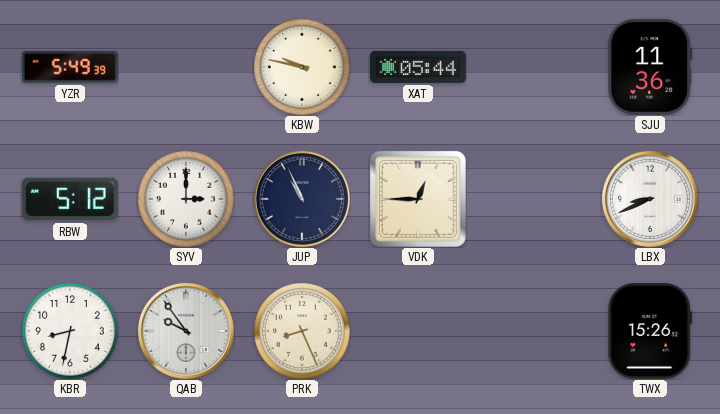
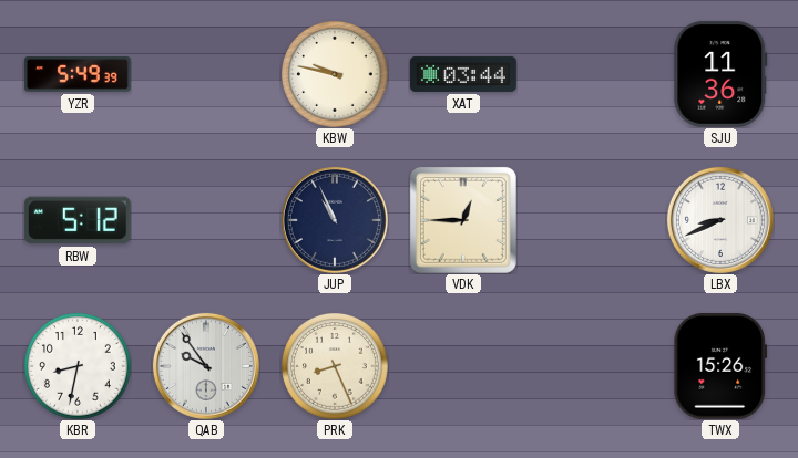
XAT: 05:44 -> 03:44 (464, 74)
SYV: 3:00 -> none (186, 199)
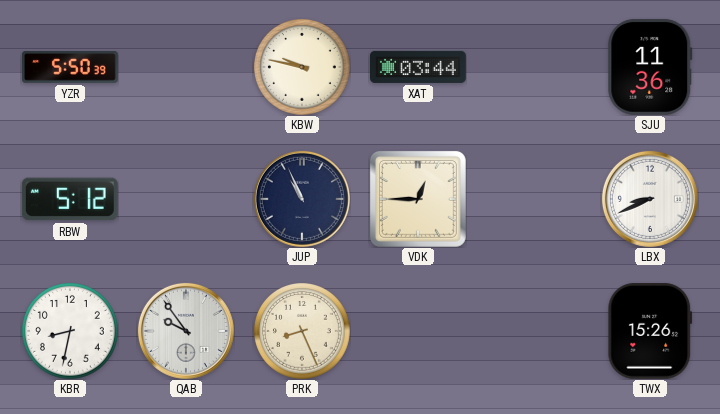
YZR: 5:49 -> 5:50 (71, 67)
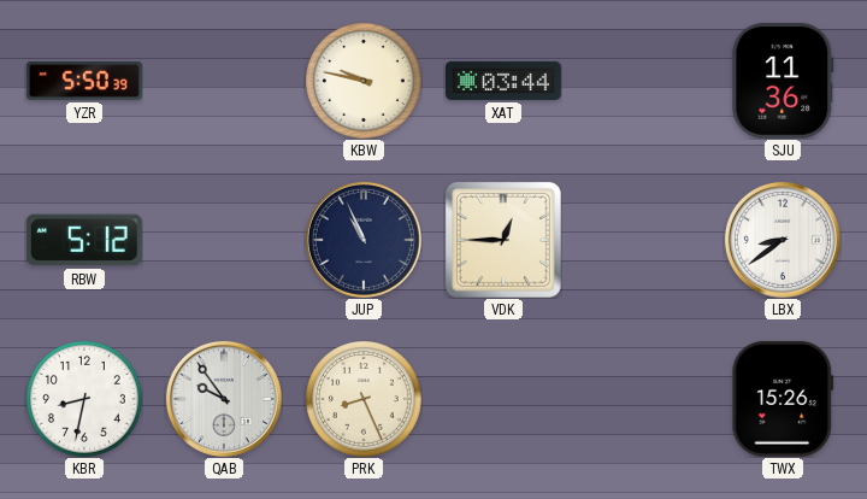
LBX: 8:41 -> 8:39 (783, 240)
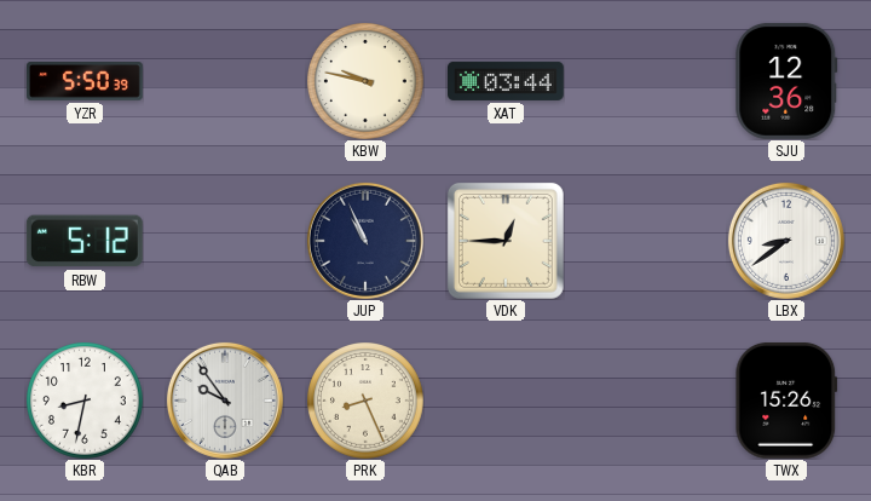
SJU: 11:36 -> 12:36 (786, 81)
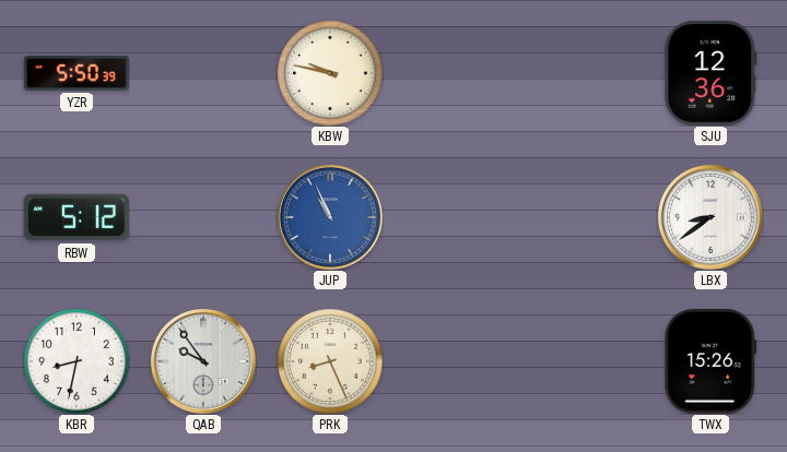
XAT: 03:44 -> none (507, 81)
JUP dial: navy -> blue (330, 217)
VDK: 12:45 -> none (506, 241)
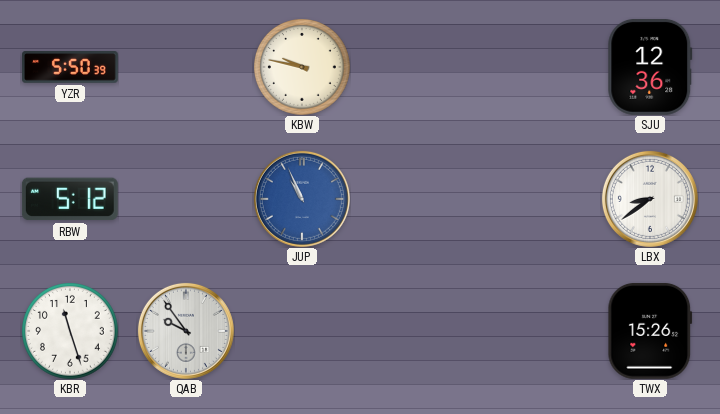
KBR: 8:32 -> 11:27 (70, 331)
PRK: 8:26 -> none (330, 361)
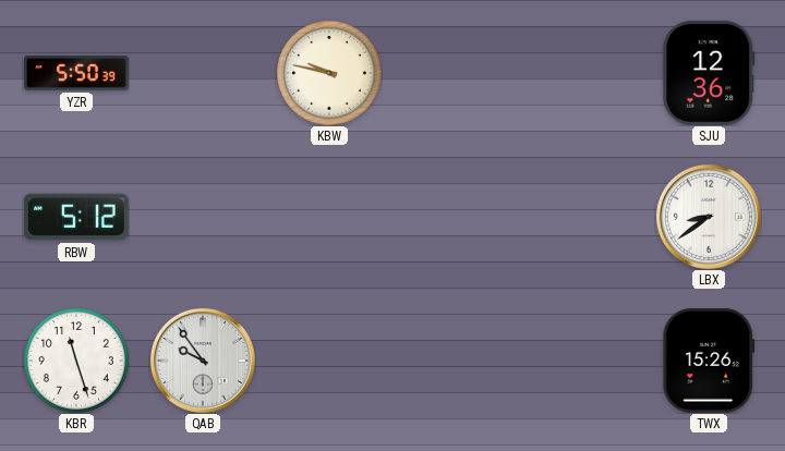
JUP: 10:56 -> none (302, 199)
